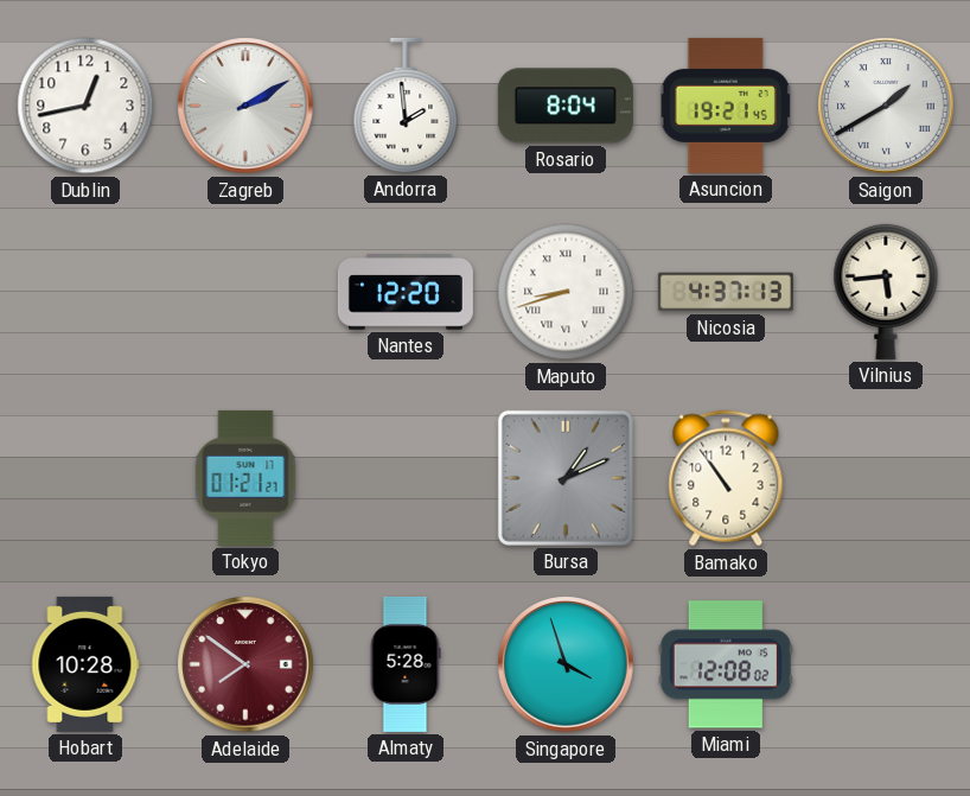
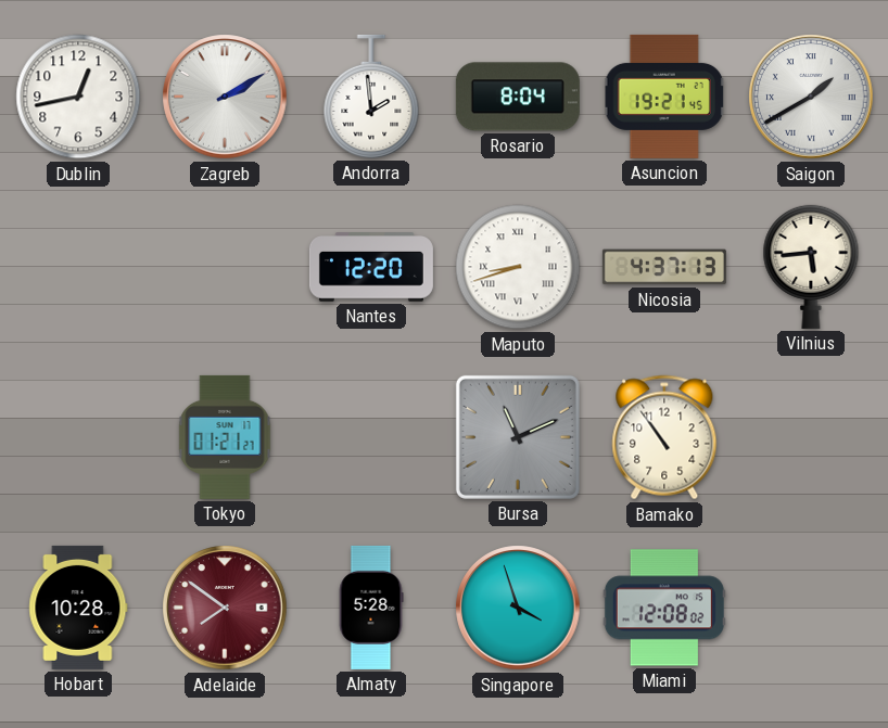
Bursa: 1:11 -> 11:11 (518, 437)
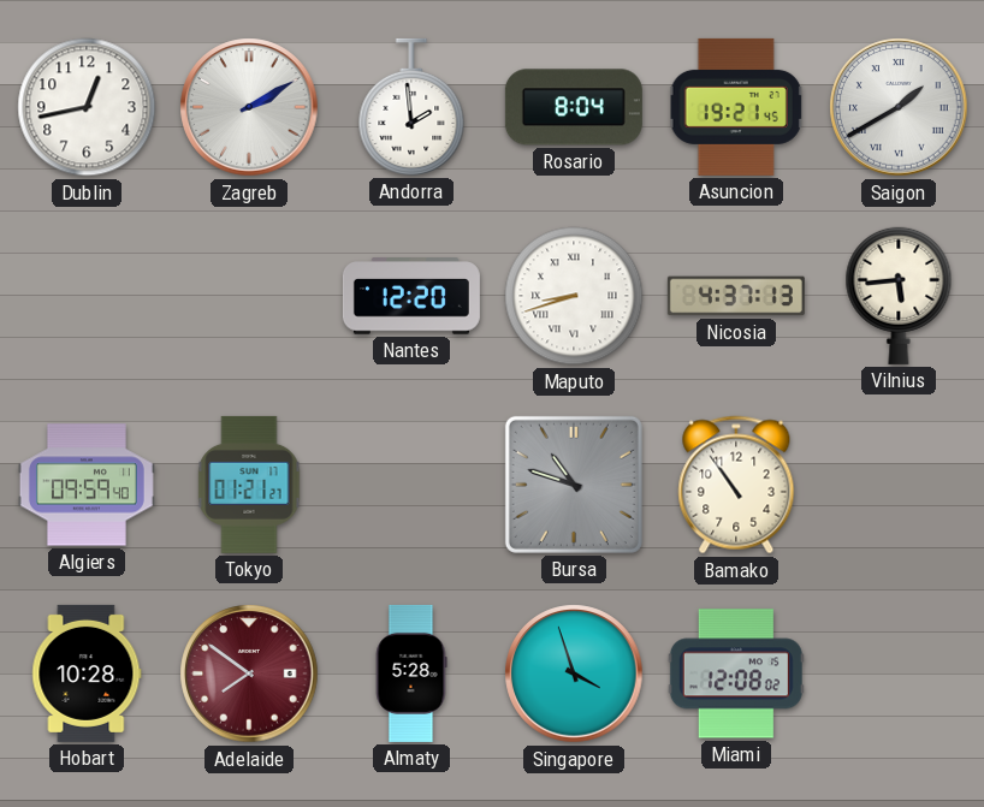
Algiers: none -> 09:59 (87, 485)
Bursa: 11:11 -> 10:48 (574, 485)
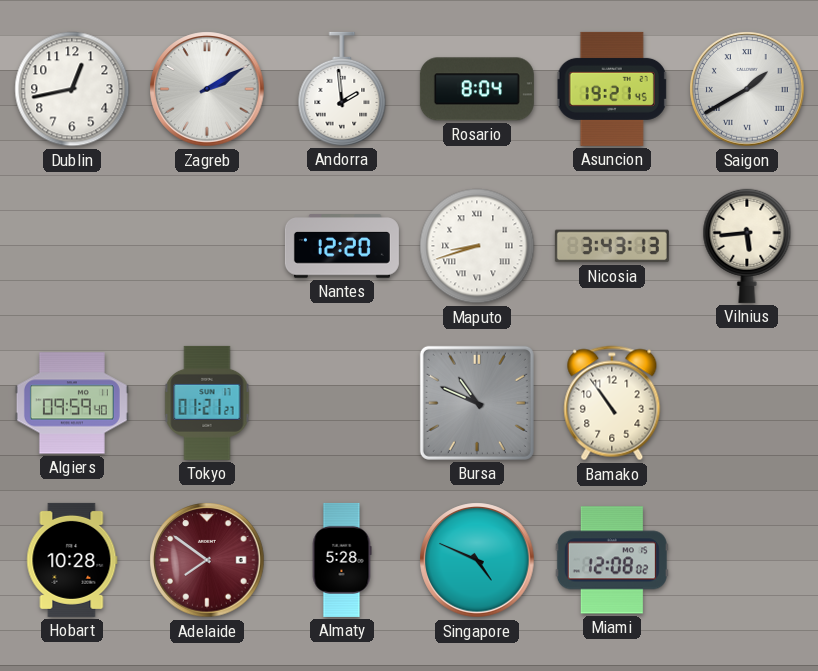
Nicosia: 4:37 -> 3:43 (612, 246)
Bursa: 10:48 -> 10:49 (477, 403)
Singapore: 3:57 -> 4:49 (477, 560)
